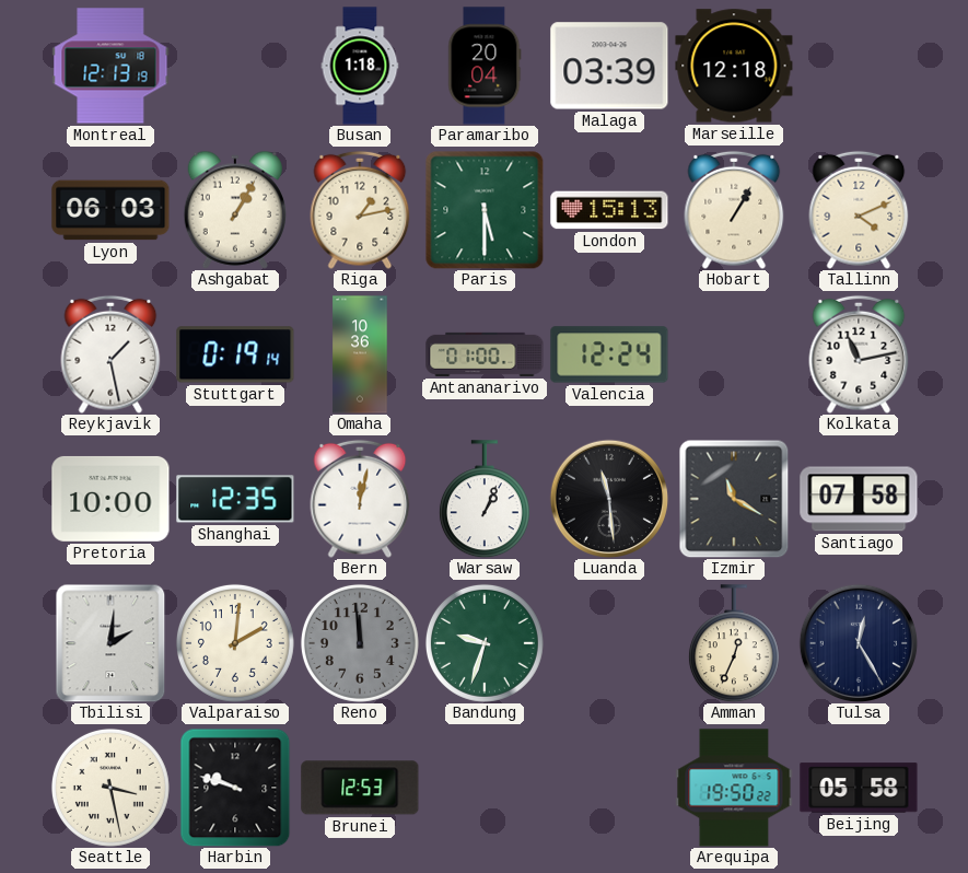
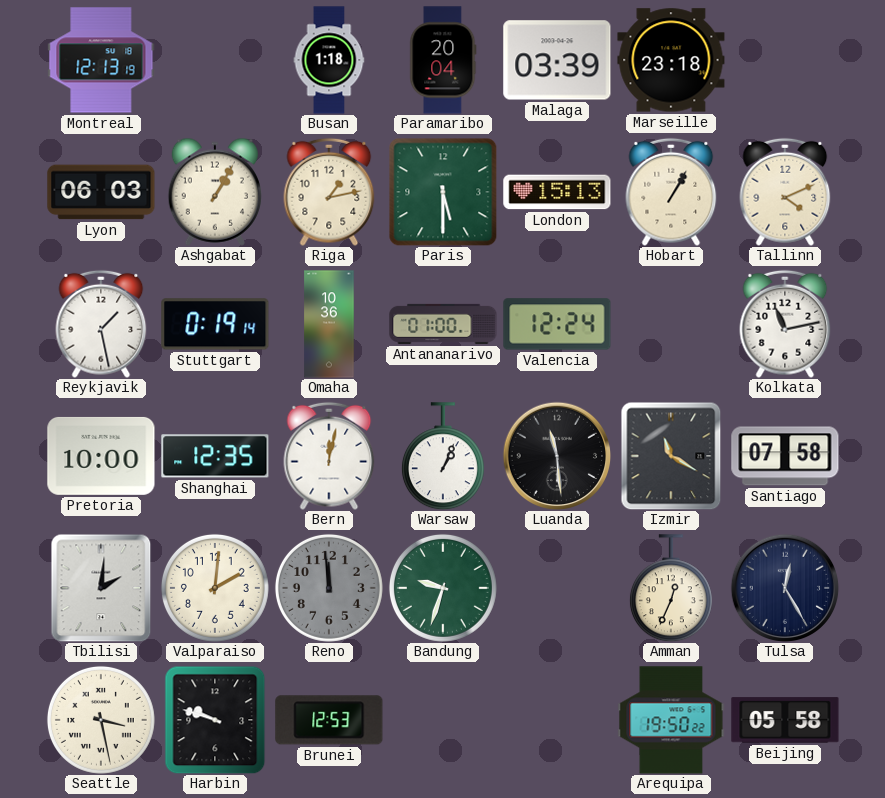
Marseille: 12:18 -> 23:18 (671, 60)
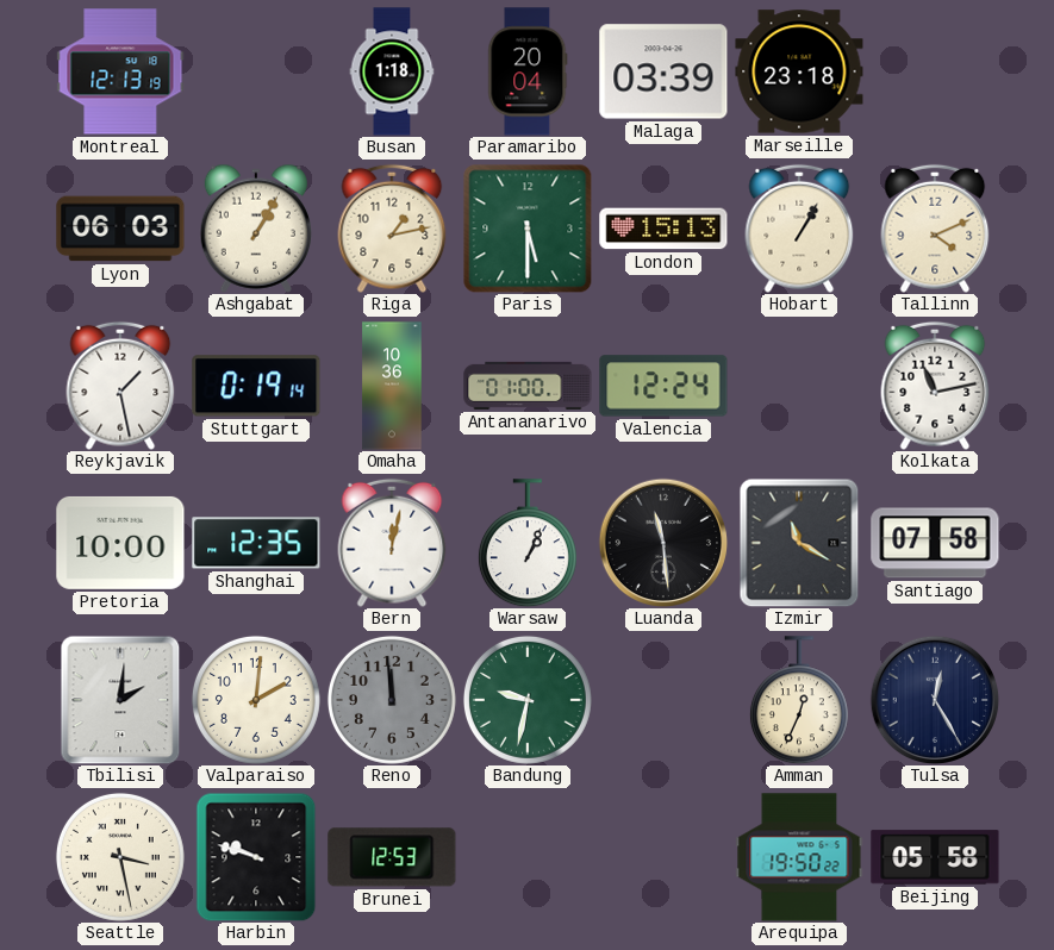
Bandung: 9:33 -> 9:32 (528, 700)
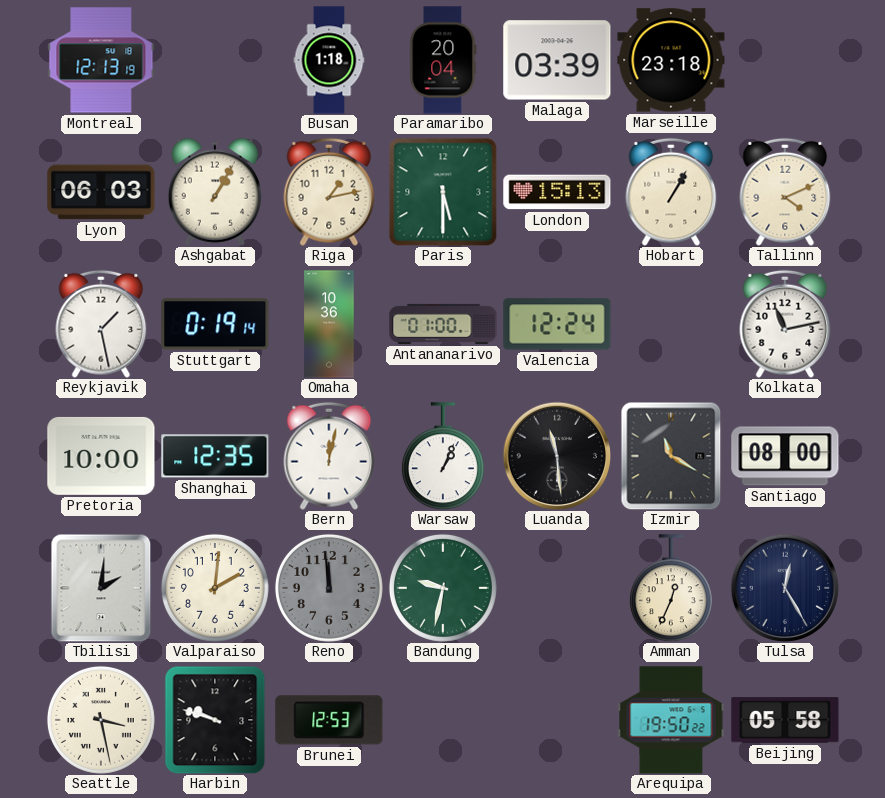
Santiago: 07:58 -> 08:00 (785, 456)
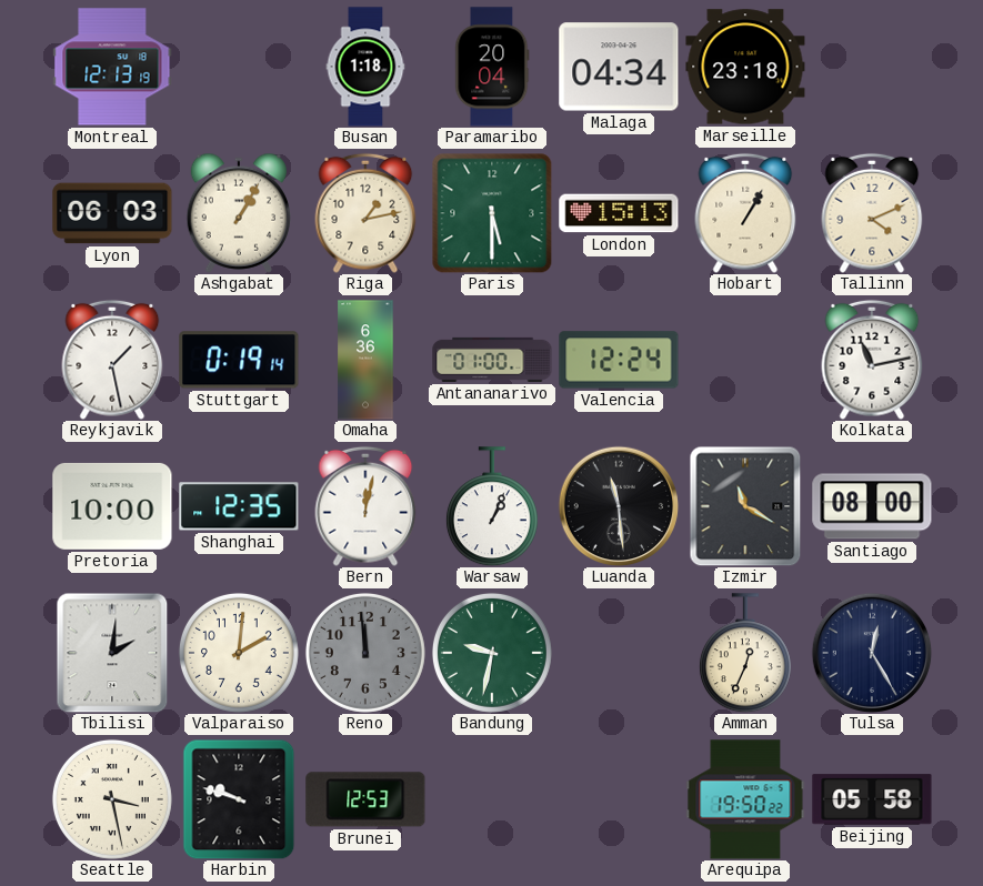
Malaga: 03:39 -> 04:34 (619, 67)
Omaha: 10:36 -> 6:36 (365, 360)
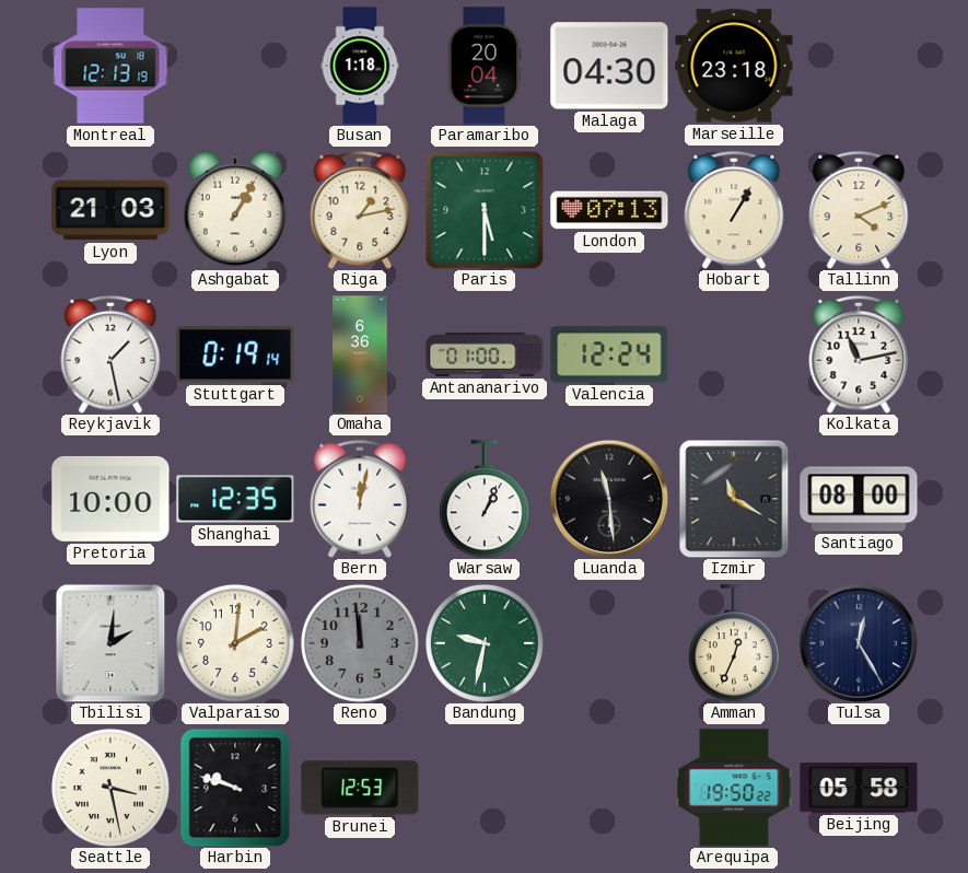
Malaga: 04:34 -> 04:30 (609, 66)
Lyon: 06:03 -> 21:03 (110, 210)
London: 15:13 -> 07:13 (609, 210)
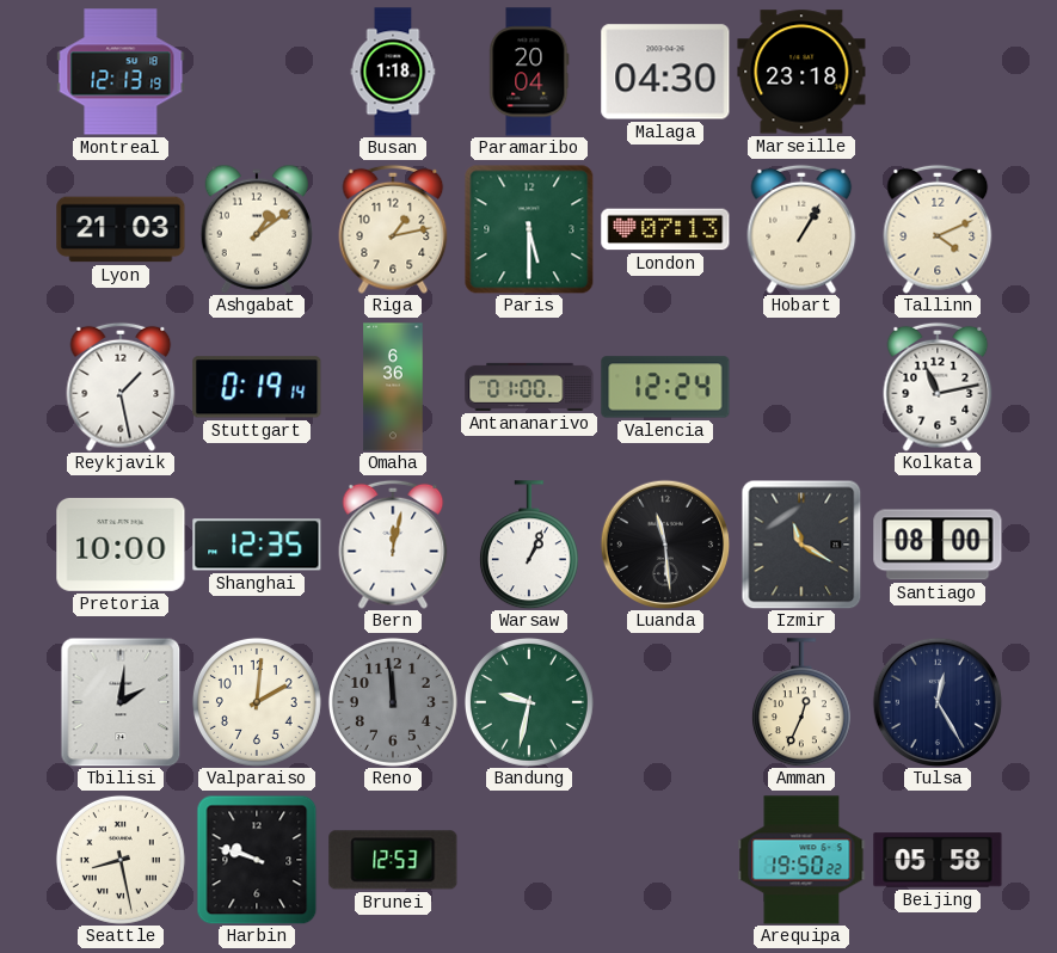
Ashgabat: 1:05 -> 1:09 (256, 229)
Seattle: 3:28 -> 8:28 (121, 860)
